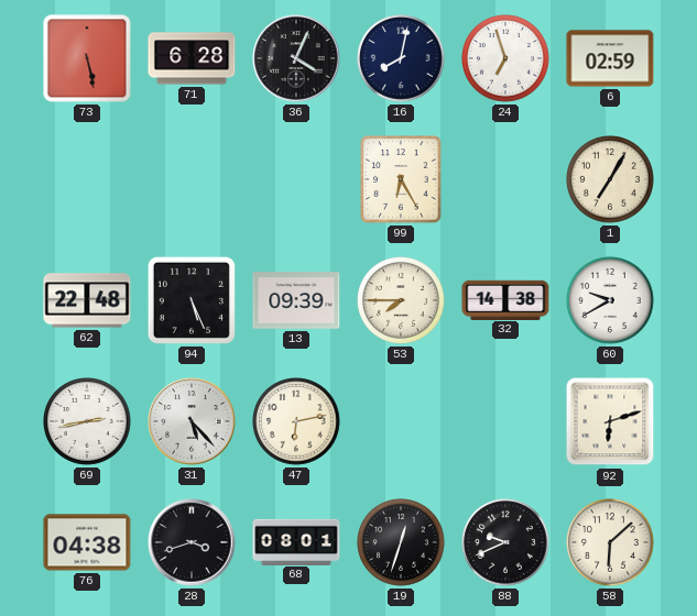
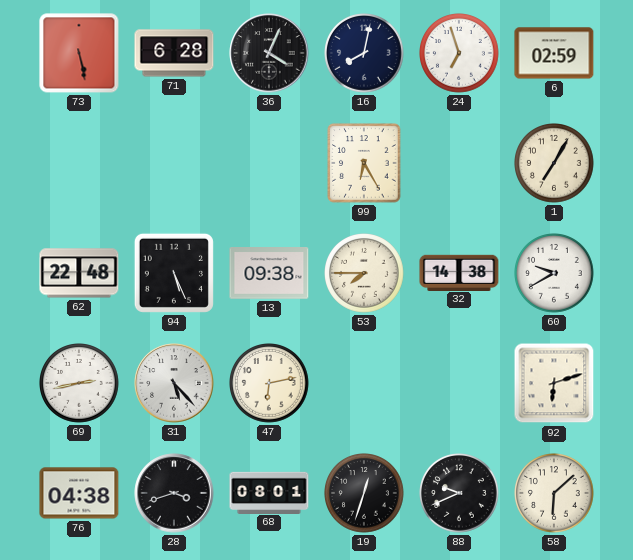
13: 09:39 -> 09:38 (269, 273)
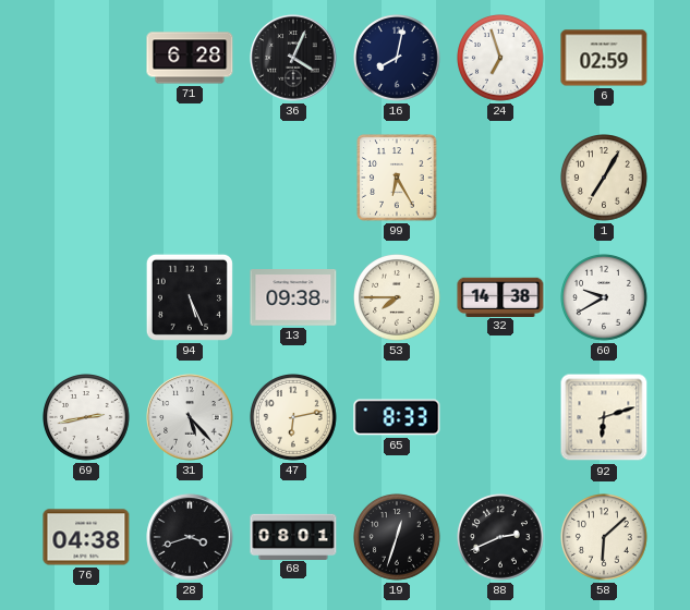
73: 5:28 -> none (79, 53)
62: 22:48 -> none (79, 273)
65: none -> 8:33 (397, 417)
88: 9:41 -> 2:41 (501, 538)
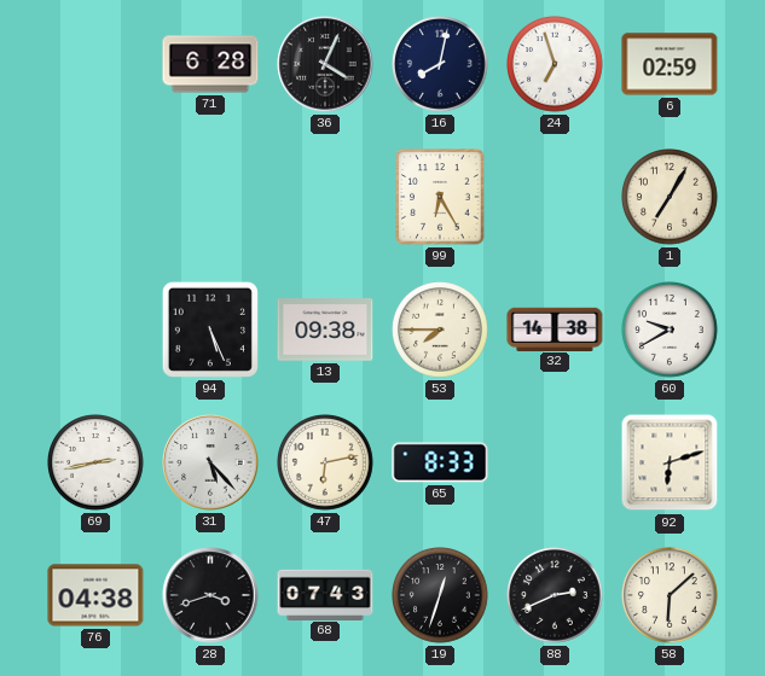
68: 08:01 -> 07:43 (325, 594)
